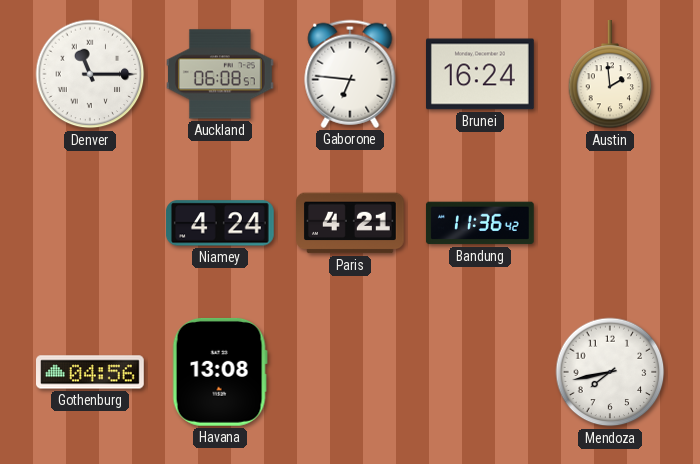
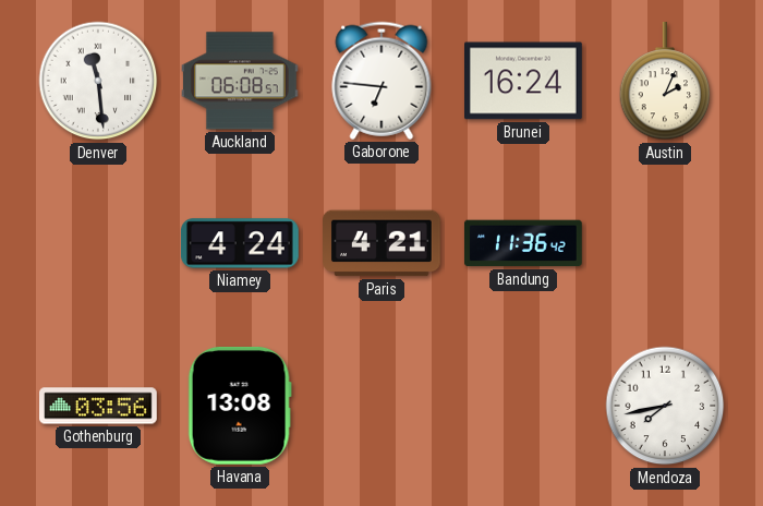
Denver: 11:15 -> 11:29 (98, 81)
Austin: 1:59 -> 2:04 (665, 82)
Gothenburg: 04:56 -> 03:56 (99, 406)
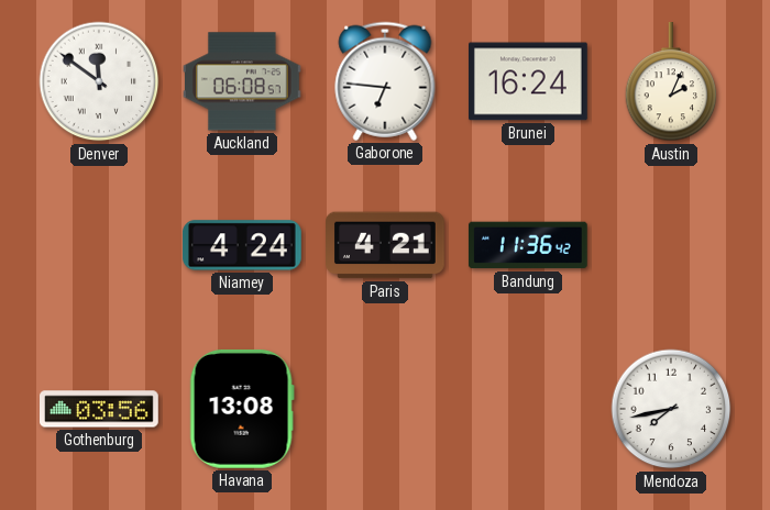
Denver: 11:29 -> 11:51 (99, 81)
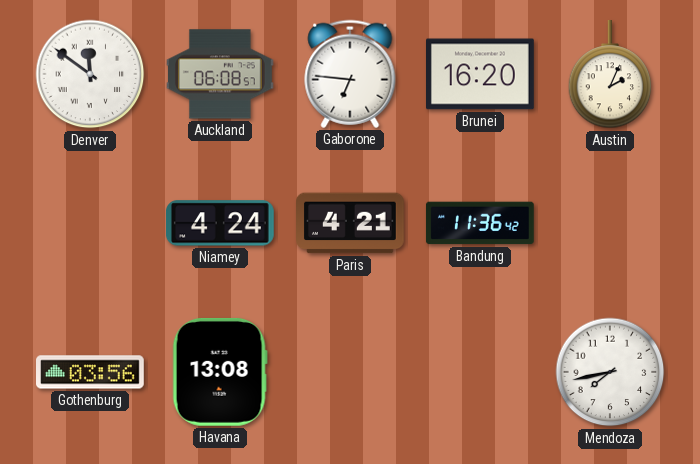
Brunei: 16:24 -> 16:20 (481, 74)
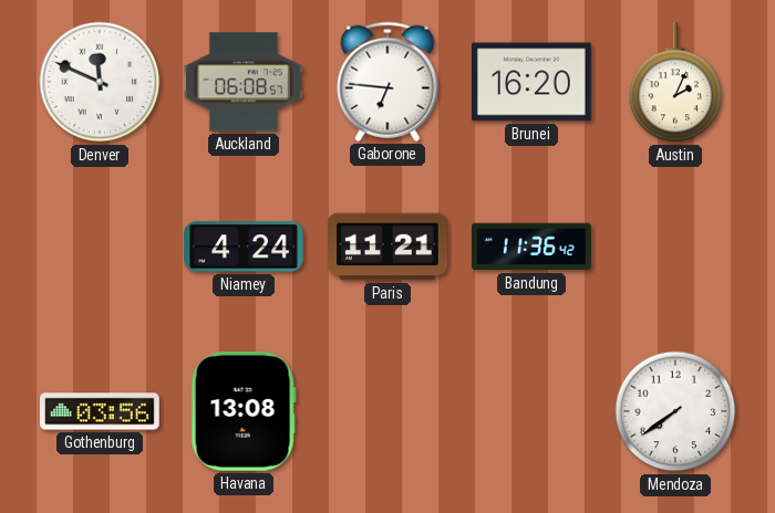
Denver: 11:51 -> 11:49 (100, 82)
Paris: 4:21 -> 11:21 (389, 247)
Mendoza: 7:43 -> 7:39 (675, 411)
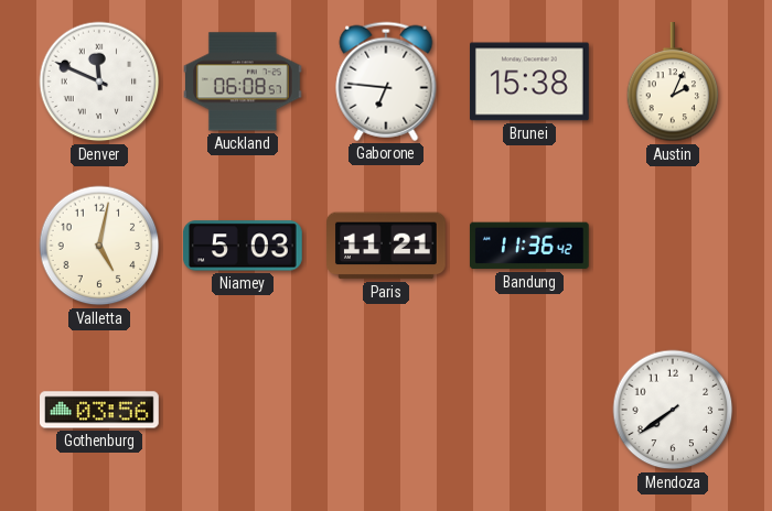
Brunei: 16:20 -> 15:38 (530, 81)
Valletta: none -> 5:02 (99, 246)
Niamey: 4:24 -> 5:03 (244, 246)
Havana: 13:08 -> none (244, 411)
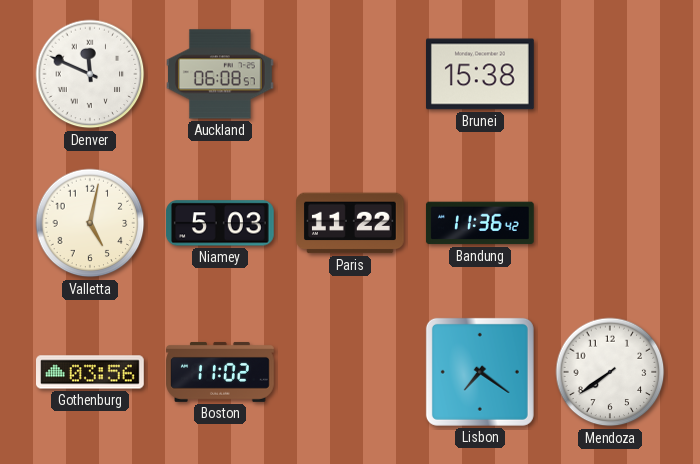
Gaborone: 6:46 -> none (386, 81)
Austin: 2:04 -> none (673, 83)
Paris: 11:21 -> 11:22 (351, 223)
Boston: none -> 11:02 (220, 372)
Lisbon: none -> 7:21 (480, 372)
